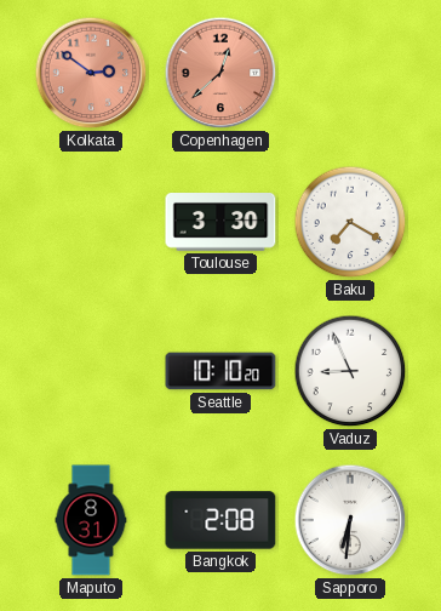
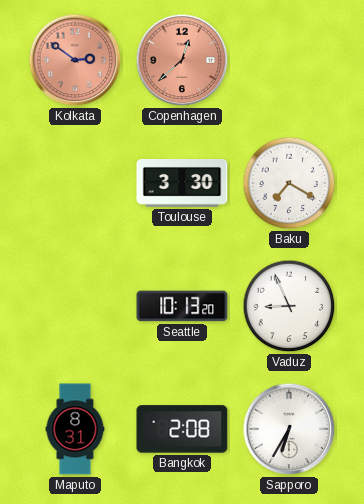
Seattle: 10:10 -> 10:13 (182, 306)
Sapporo: 6:31 -> 6:35 (289, 429)
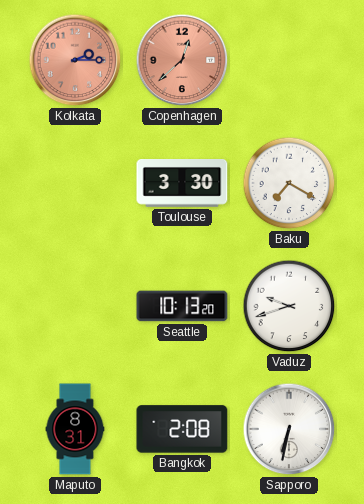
Kolkata: 2:51 -> 2:15 (75, 60)
Vaduz: 8:56 -> 9:42 (289, 306)
Sapporo: 6:35 -> 6:32 (289, 429)
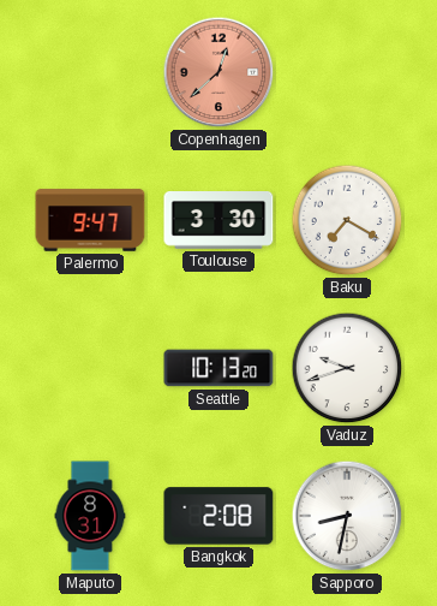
Kolkata: 2:15 -> none (75, 60)
Palermo: none -> 9:47 (90, 220)
Sapporo: 6:32 -> 8:32 (347, 516)
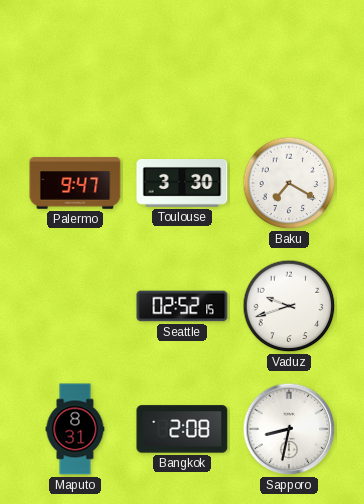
Copenhagen: 12:38 -> none (218, 72)
Seattle: 10:13 -> 02:52 (182, 306)
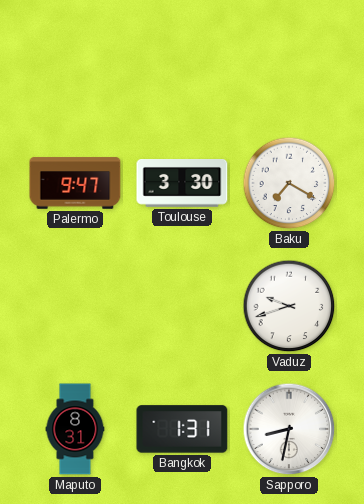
Seattle: 02:52 -> none (182, 306)
Bangkok: 2:08 -> 1:31 (182, 429)
